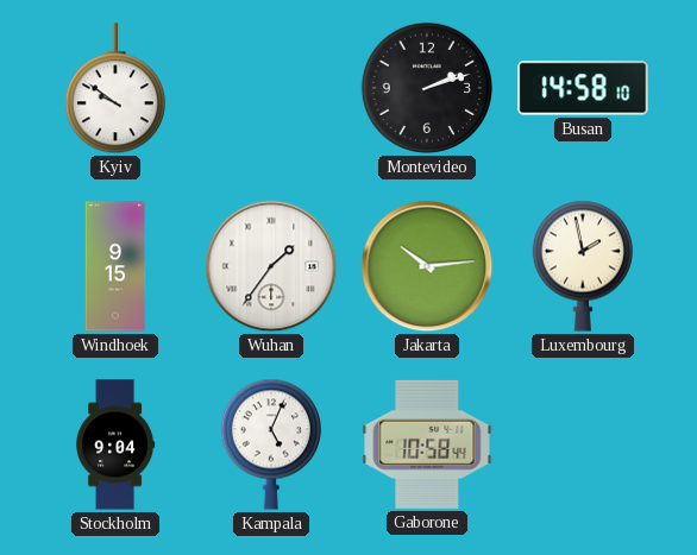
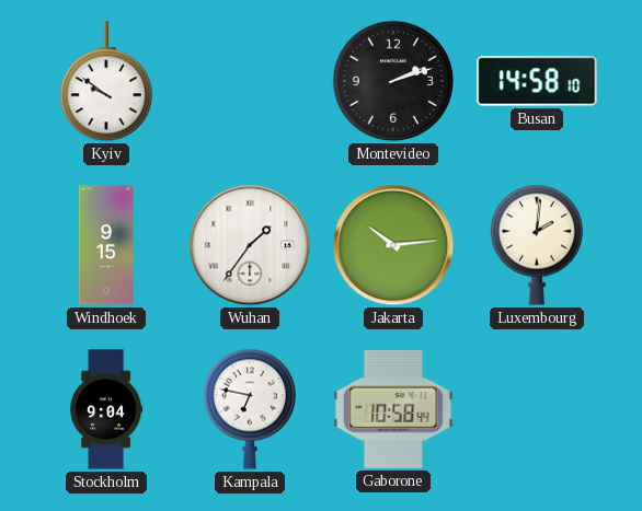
Luxembourg: 1:58 -> 2:01 (537, 245)
Kampala: 5:04 -> 6:47 (250, 409)
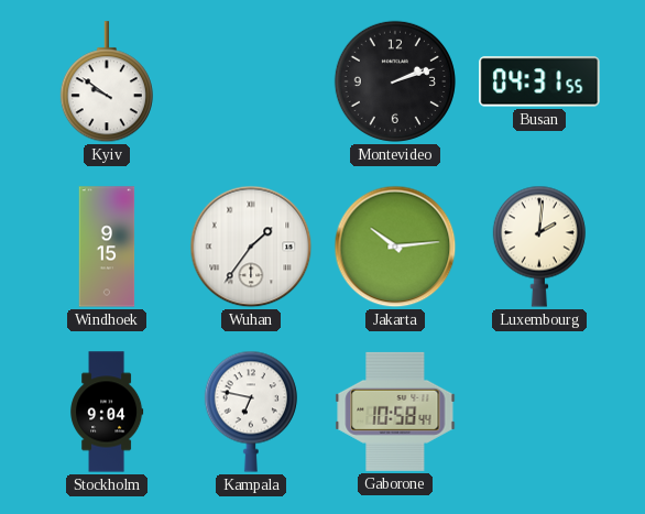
Busan: 14:58 -> 04:31 (539, 81)
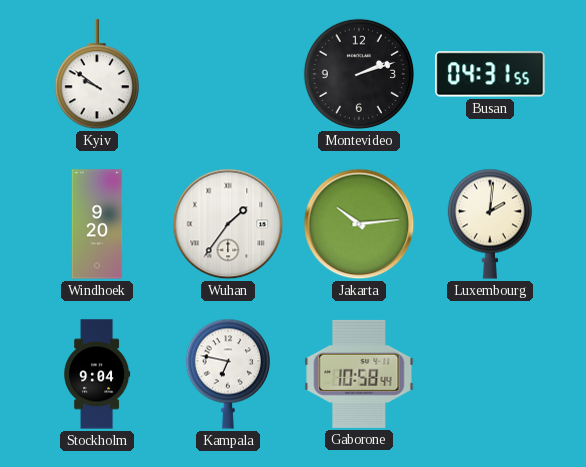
Windhoek: 9:15 -> 9:20 (97, 224)
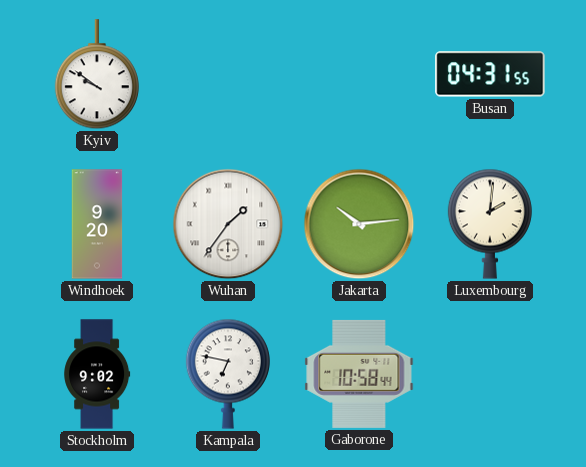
Montevideo: 2:12 -> none (359, 74)
Stockholm: 9:04 -> 9:02 (97, 374)
